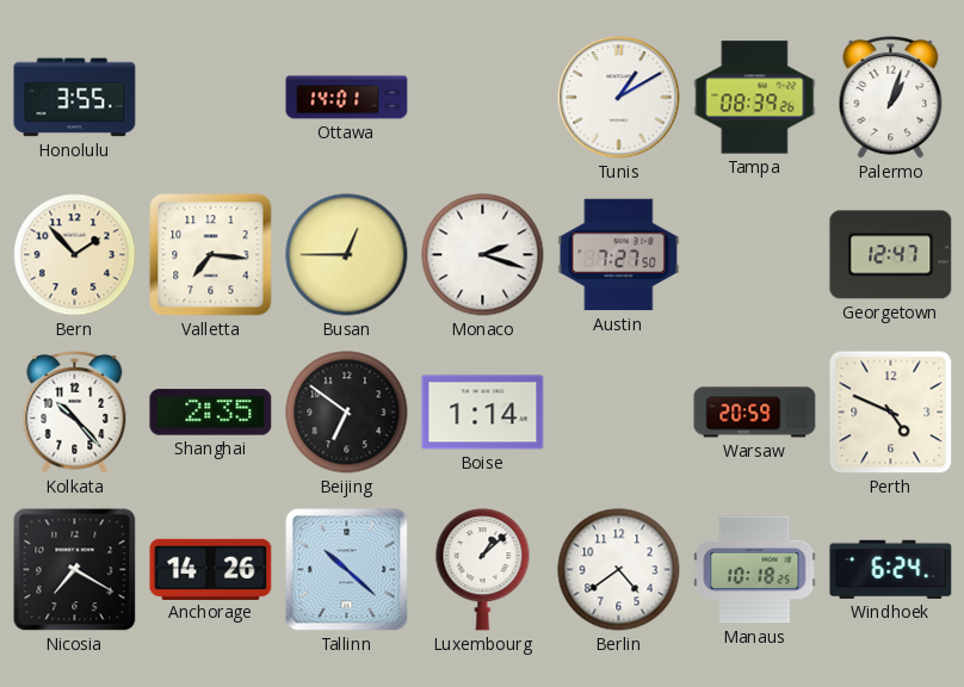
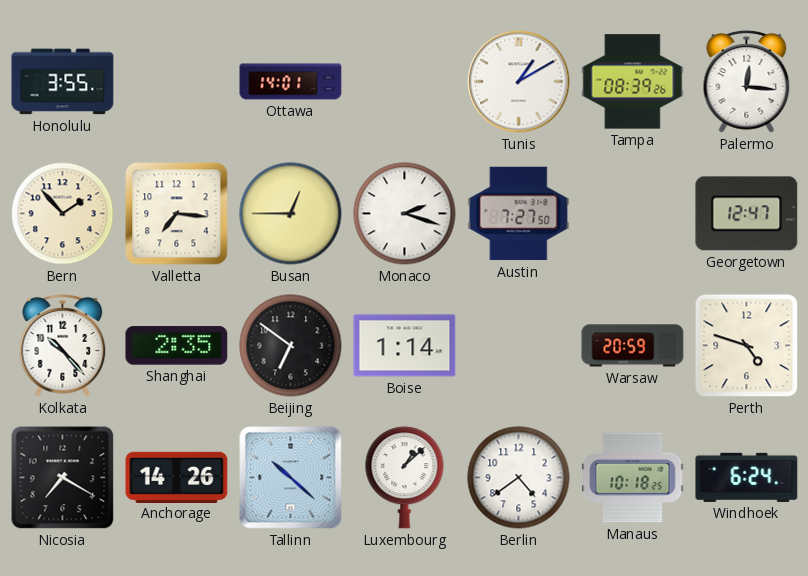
Palermo: 1:03 -> 12:16 (747, 81)
Perth: 4:49 -> 4:48 (747, 346)
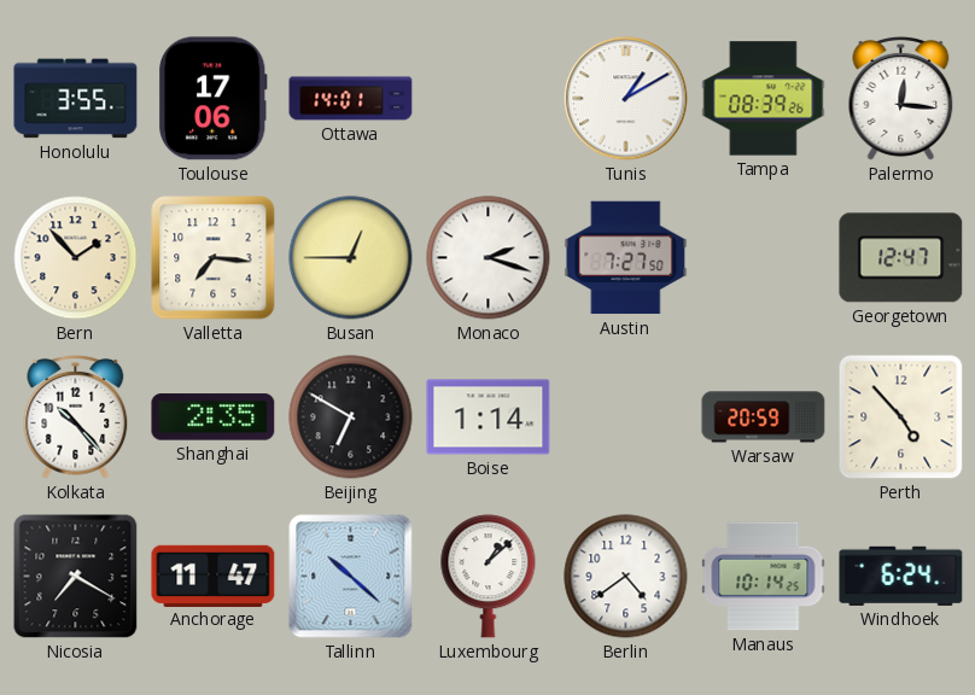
Toulouse: none -> 17:06 (214, 99)
Beijing: 6:51 -> 6:50 (351, 417)
Perth: 4:48 -> 4:53 (901, 417)
Anchorage: 14:26 -> 11:47 (214, 576)
Manaus: 10:18 -> 10:14 (764, 577)
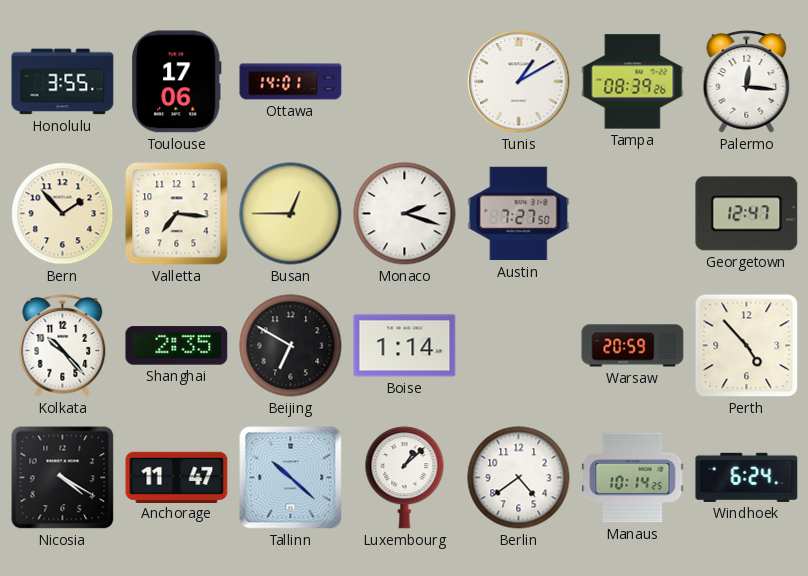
Nicosia: 7:20 -> 4:20 (63, 478)
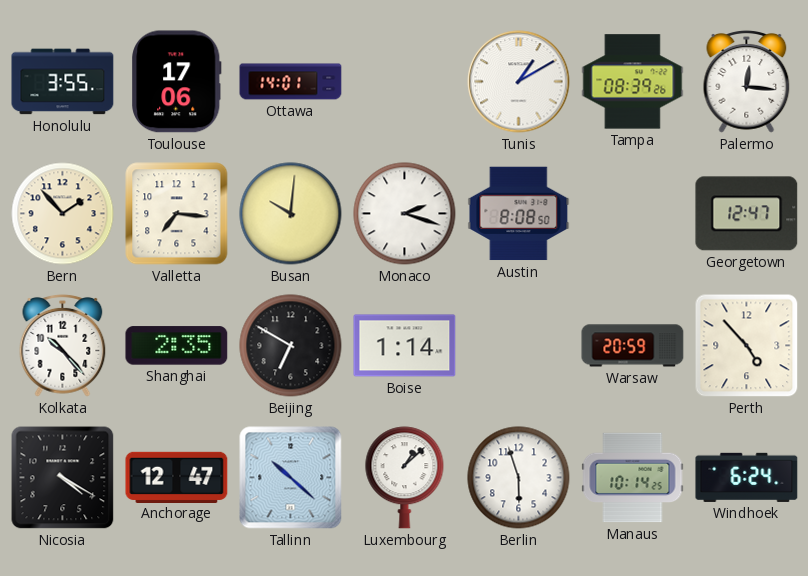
Busan: 12:45 -> 10:01 (291, 214)
Austin: 7:27 -> 8:08 (519, 214)
Anchorage: 11:47 -> 12:47 (177, 477)
Berlin: 4:39 -> 5:57 (519, 478)
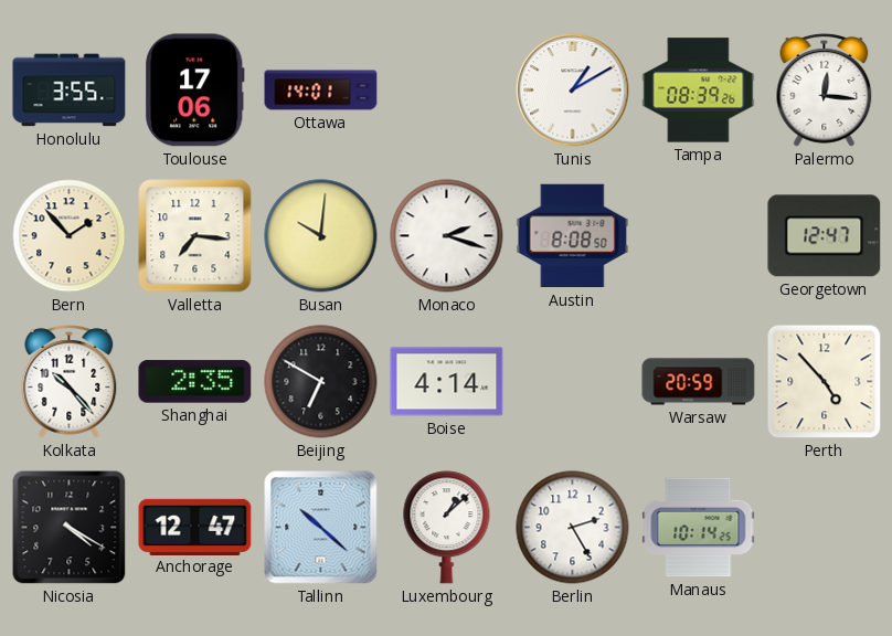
Boise: 1:14 -> 4:14 (447, 382)
Berlin: 5:57 -> 2:25 (573, 528)
Windhoek: 6:24 -> none (747, 477)
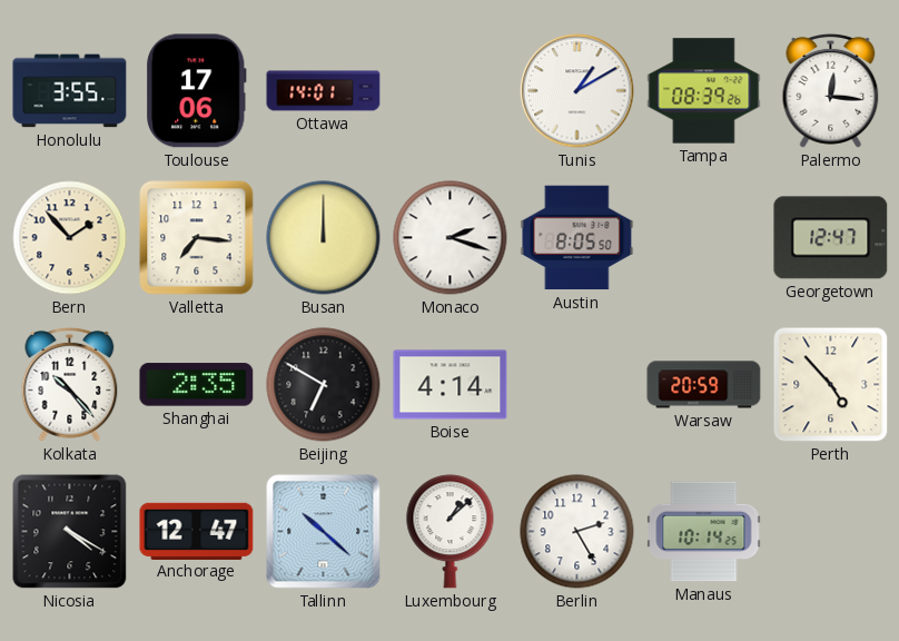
Busan: 10:01 -> 12:00 (324, 238)
Austin: 8:08 -> 8:05 (577, 238)
